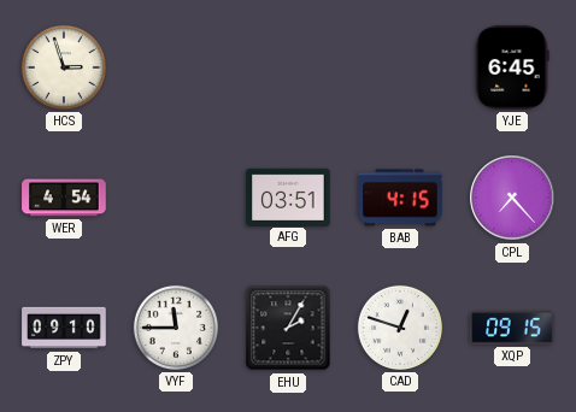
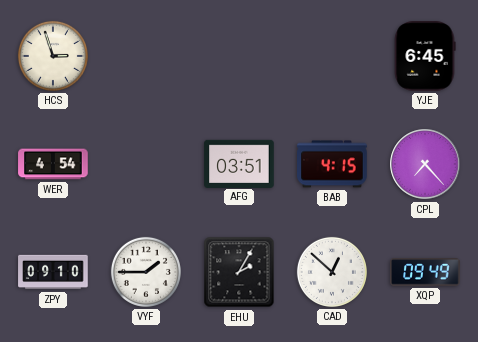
VYF: 11:45 -> 1:45 (146, 272)
CAD: 12:48 -> 12:52 (332, 272)
XQP: 09:15 -> 09:49 (425, 272)
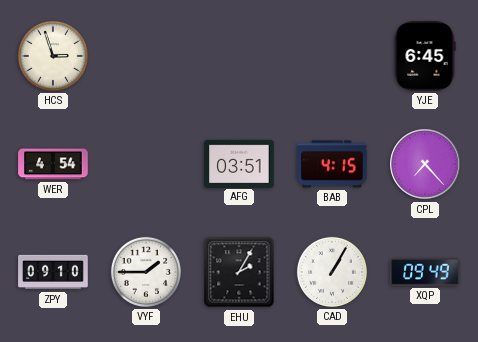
CAD: 12:52 -> 1:05 (332, 272)
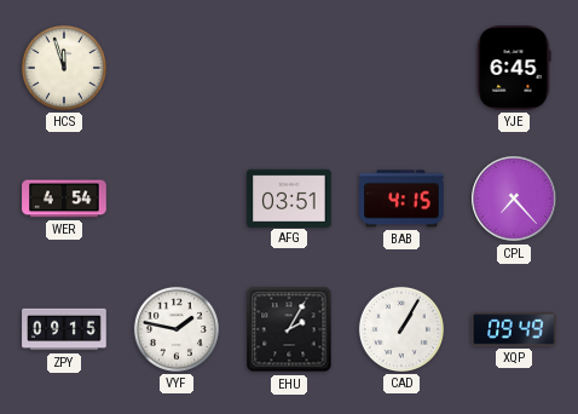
HCS: 2:57 -> 11:57 (64, 68)
ZPY: 09:10 -> 09:15 (64, 329)
VYF: 1:45 -> 1:47 (177, 329)
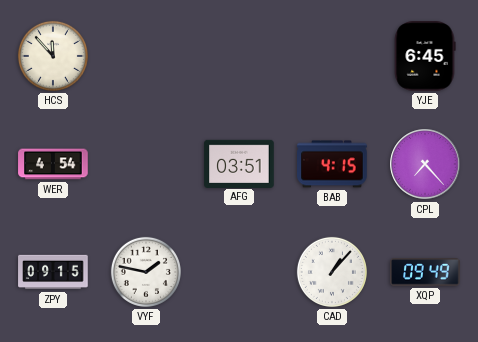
HCS: 11:57 -> 11:53 (53, 56)
EHU: 2:05 -> none (289, 329)
CAD: 1:05 -> 1:07 (332, 272)
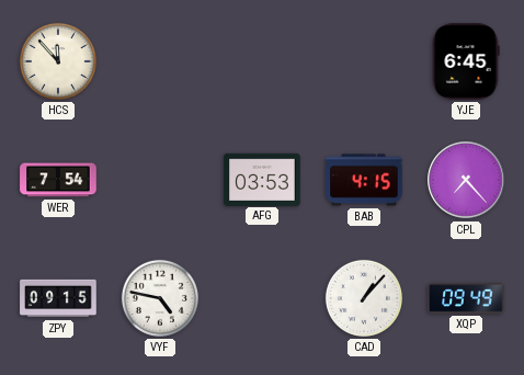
WER: 4:54 -> 7:54 (58, 180)
AFG: 03:51 -> 03:53 (262, 179)
VYF: 1:47 -> 4:47 (160, 298)
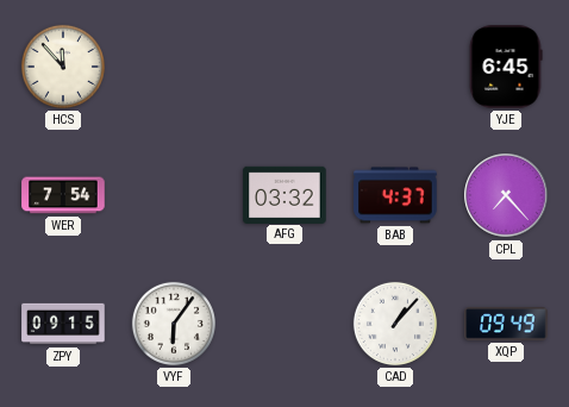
AFG: 03:53 -> 03:32 (284, 194)
BAB: 4:15 -> 4:37 (395, 195)
VYF: 4:47 -> 6:06 (174, 324)
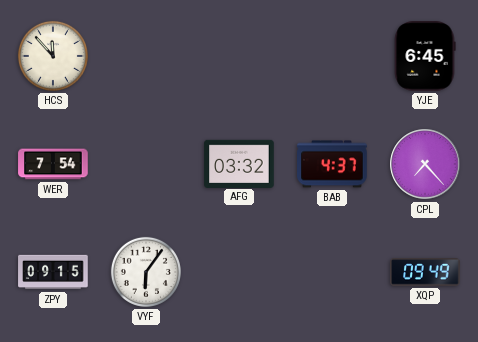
CAD: 1:07 -> none (395, 324)
